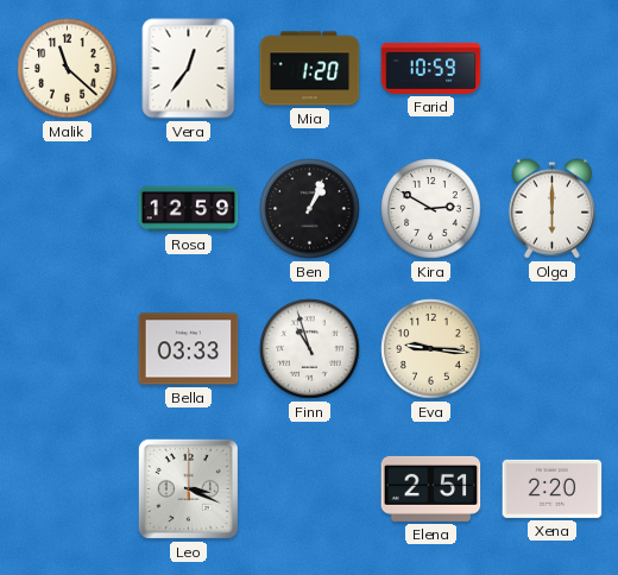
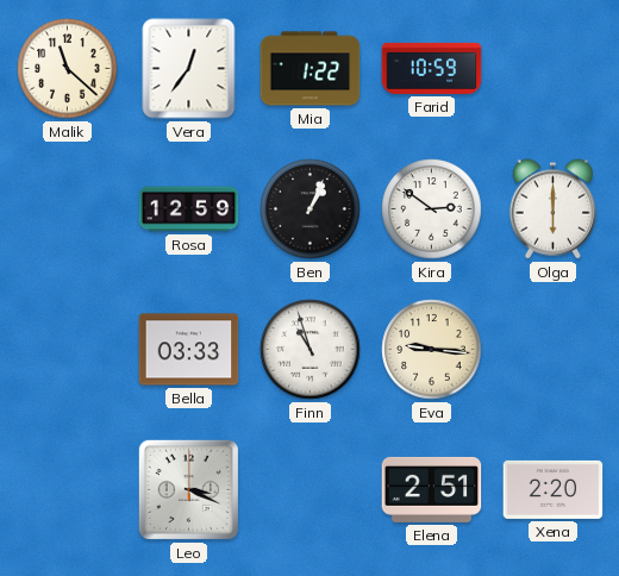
Mia: 1:20 -> 1:22 (311, 69)
Kira: 2:50 -> 2:51 (432, 209)
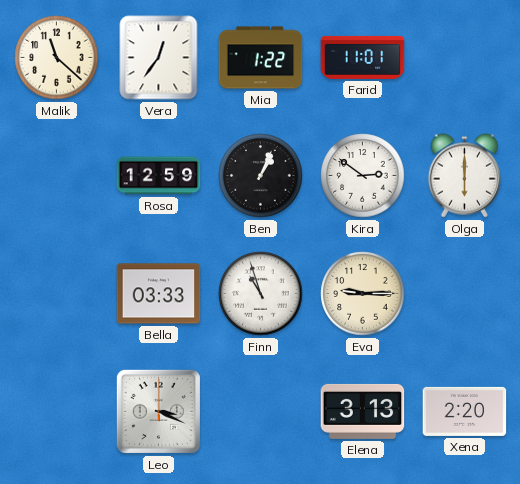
Farid: 10:59 -> 11:01 (363, 57)
Eva: 9:16 -> 9:15 (363, 294)
Elena: 2:51 -> 3:13 (363, 411)
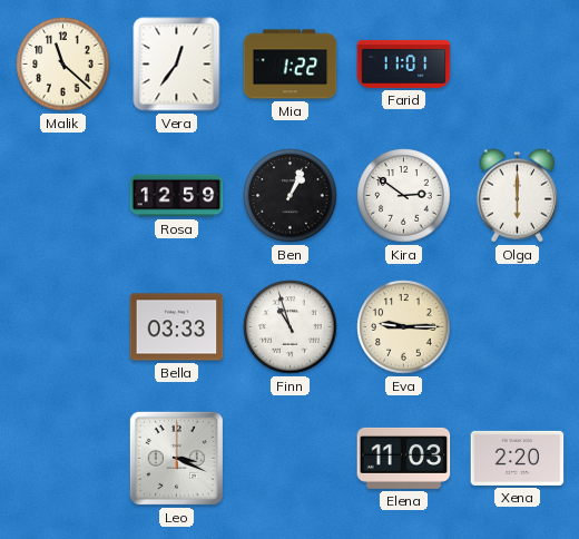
Elena: 3:13 -> 11:03 (404, 458)
